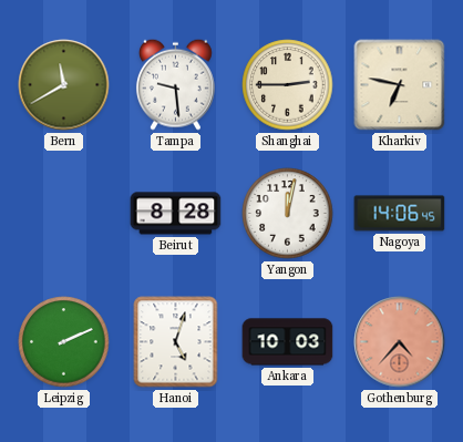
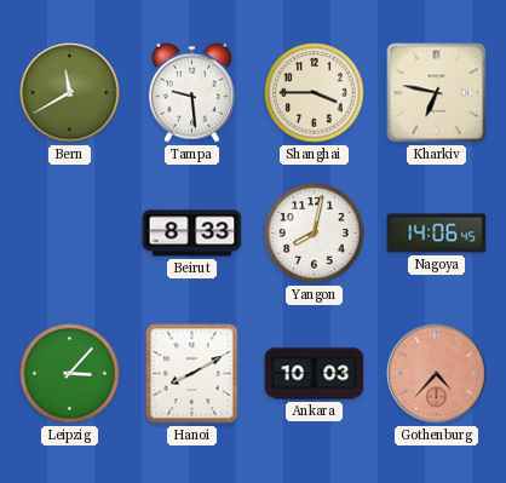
Shanghai: 2:45 -> 3:45 (315, 93)
Beirut: 8:28 -> 8:33 (192, 234)
Yangon: 12:02 -> 8:02 (315, 234)
Leipzig: 2:11 -> 3:07 (70, 374)
Hanoi: 5:03 -> 8:10 (192, 374)
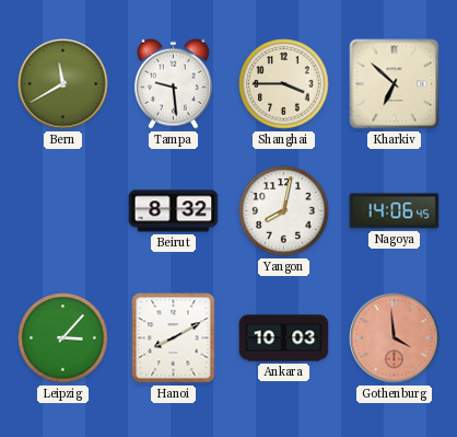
Kharkiv: 6:47 -> 6:52 (395, 84)
Beirut: 8:33 -> 8:32 (174, 211)
Gothenburg: 4:37 -> 3:59 (395, 338)
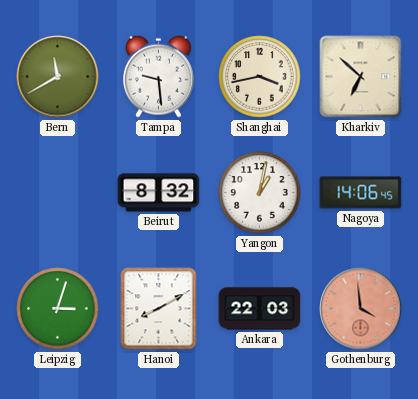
Shanghai: 3:45 -> 3:43 (260, 77)
Yangon: 8:02 -> 1:02 (260, 193)
Leipzig: 3:07 -> 3:03 (58, 309)
Ankara: 10:03 -> 22:03 (260, 309)
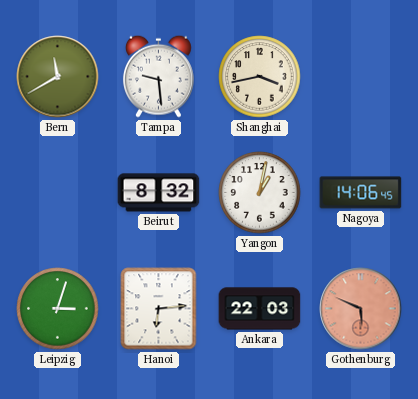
Kharkiv: 6:52 -> none (361, 77)
Hanoi: 8:10 -> 6:14 (159, 309)
Gothenburg: 3:59 -> 5:49 (361, 309)
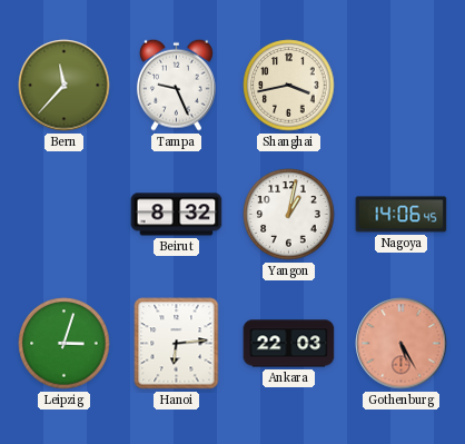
Bern: 11:40 -> 11:37 (65, 86)
Tampa: 9:29 -> 9:26 (176, 85)
Gothenburg: 5:49 -> 5:25 (402, 344)
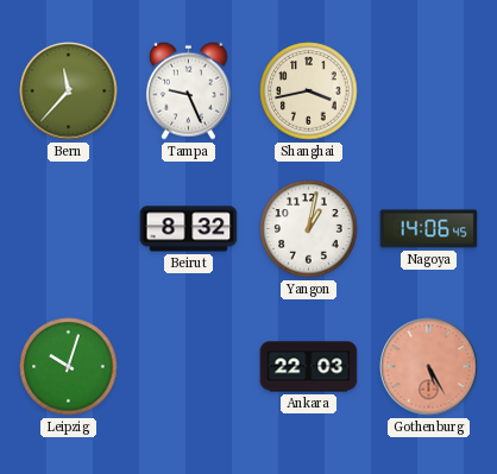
Leipzig: 3:03 -> 10:03 (69, 367)
Hanoi: 6:14 -> none (177, 344)
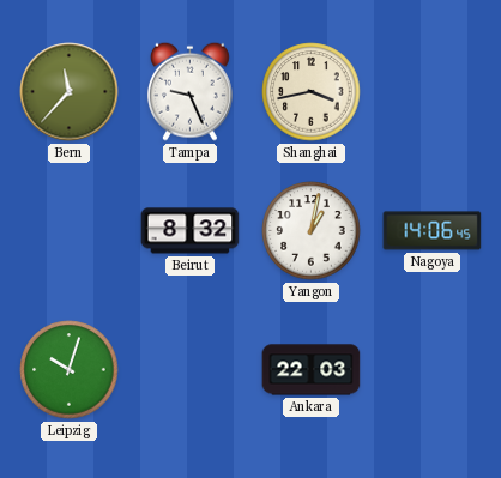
Gothenburg: 5:25 -> none (429, 367)
